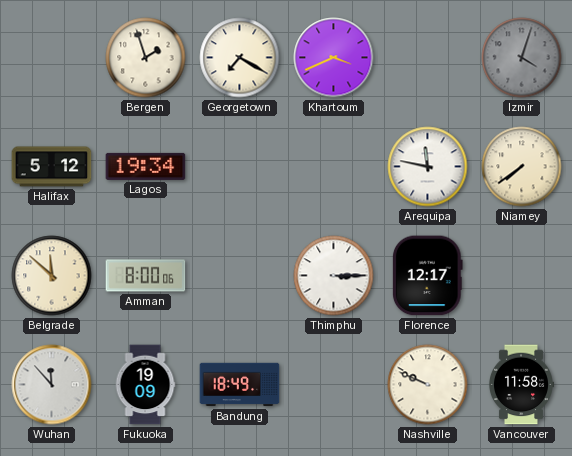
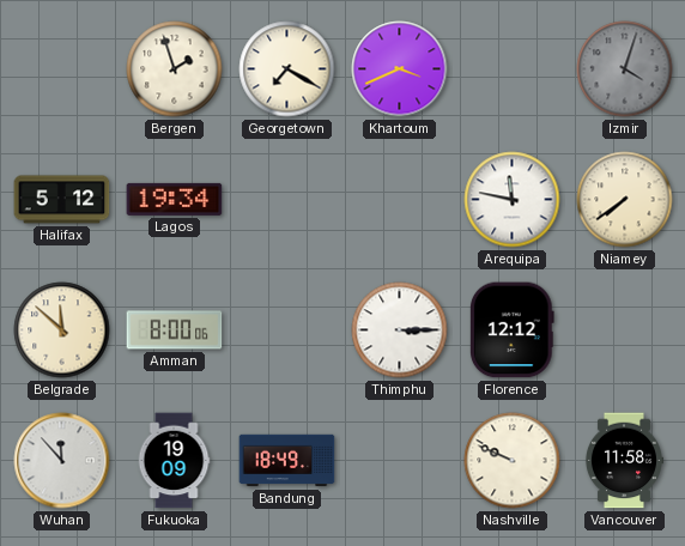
Florence: 12:17 -> 12:12 (511, 330)
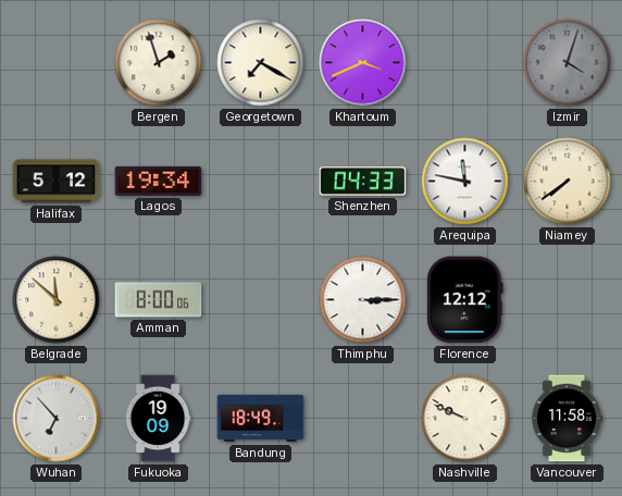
Shenzhen: none -> 04:33 (363, 182)
Wuhan: 11:53 -> 6:53 (57, 419)
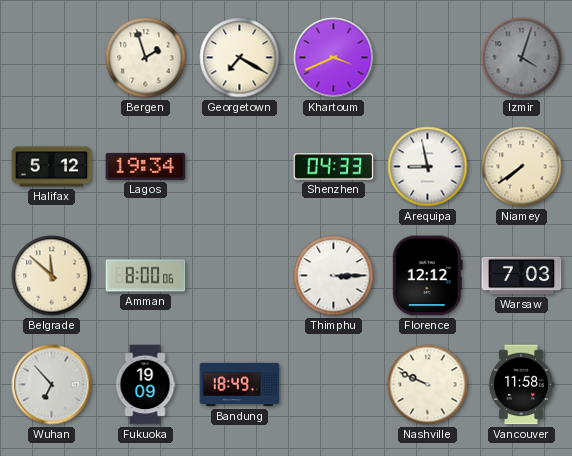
Arequipa: 11:47 -> 8:58 (428, 167)
Warsaw: none -> 7:03 (522, 276)
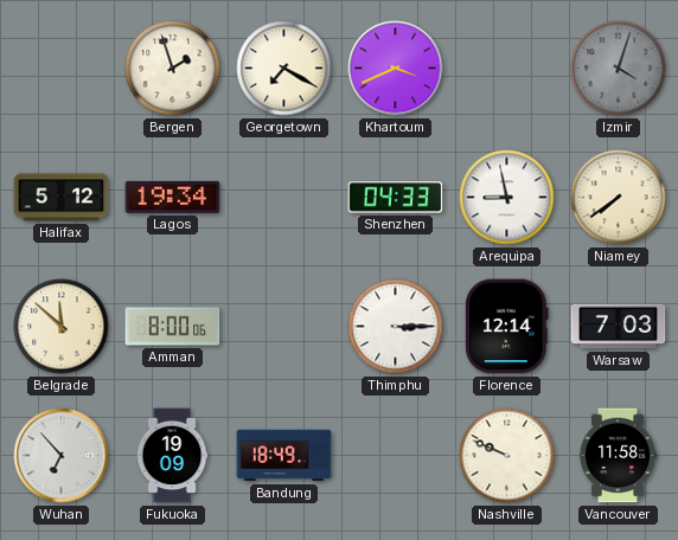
Florence: 12:12 -> 12:14 (506, 327)
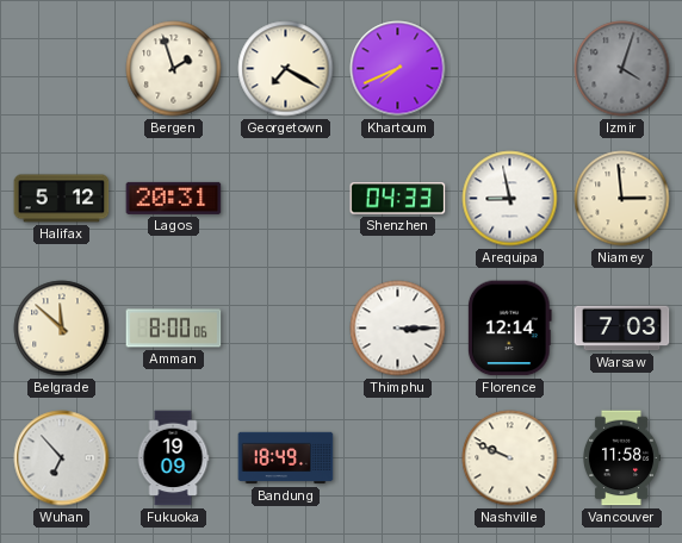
Khartoum: 3:41 -> 7:41 (398, 69)
Lagos: 19:34 -> 20:31 (174, 198)
Niamey: 7:39 -> 2:59 (622, 199)
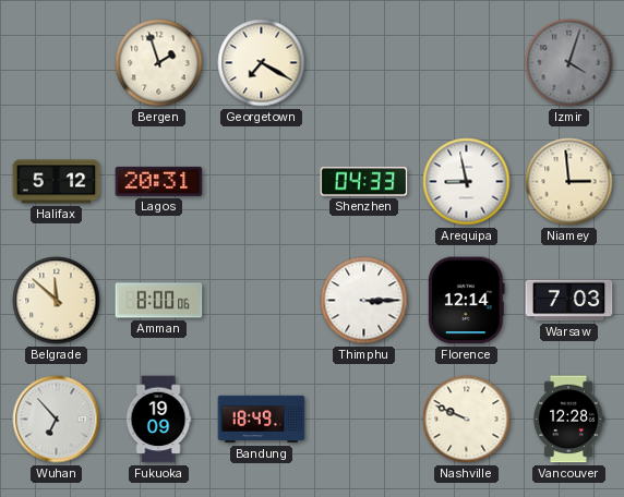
Khartoum: 7:41 -> none (398, 69)
Vancouver: 11:58 -> 12:28 (567, 420)
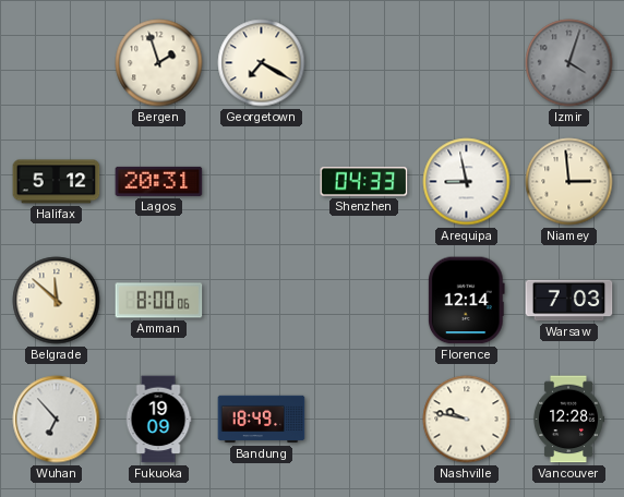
Thimphu: 3:15 -> none (364, 301)
Nashville: 9:49 -> 9:47 (467, 420)
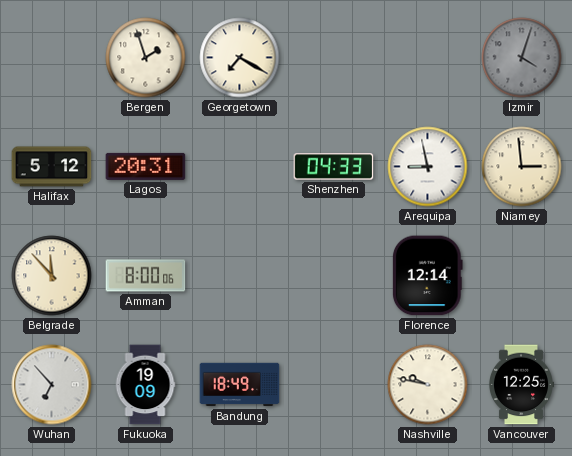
Belgrade: 11:52 -> 11:53 (52, 276)
Warsaw: 7:03 -> none (569, 301)
Vancouver: 12:28 -> 12:25 (520, 385)
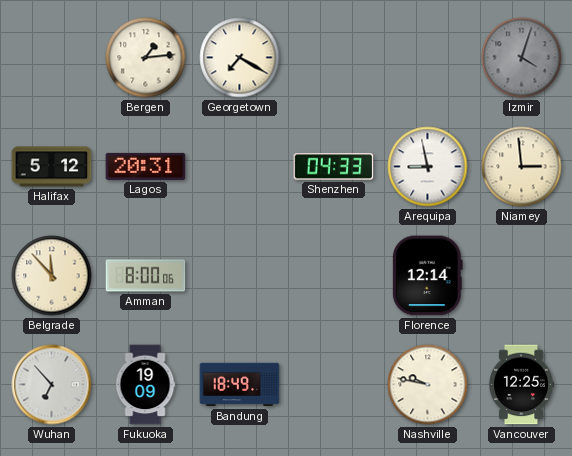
Bergen: 1:57 -> 1:14 (146, 58)
